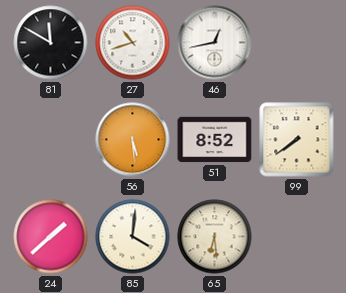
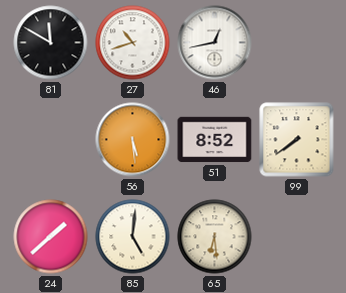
85: 4:01 -> 5:01 (133, 237)
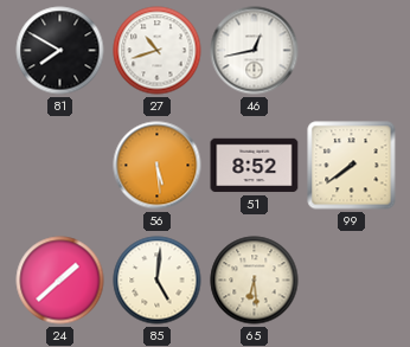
81: 11:50 -> 7:50 (60, 51)
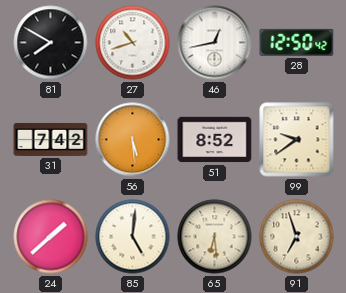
28: none -> 12:50 (297, 42)
31: none -> 7:42 (51, 139)
99: 7:39 -> 9:39 (297, 140)
91: none -> 6:57 (297, 237)
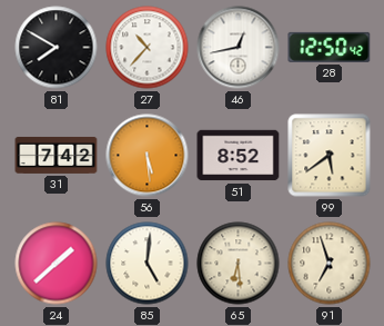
27: 10:42 -> 10:37 (148, 48)
99: 9:39 -> 5:39 (330, 156)
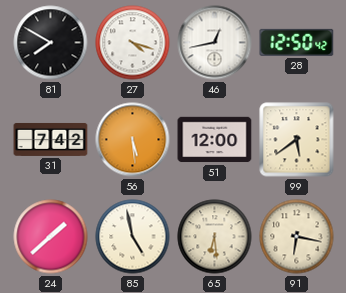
27: 10:37 -> 4:18 (133, 43)
51: 8:52 -> 12:00 (215, 140)
85: 5:01 -> 4:58 (133, 237)
91: 6:57 -> 6:17 (297, 237)
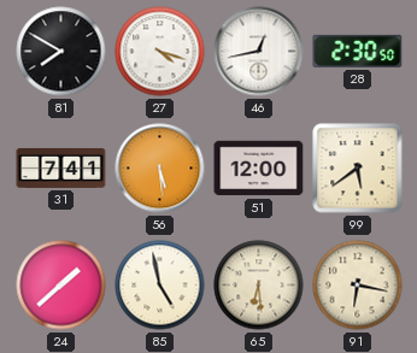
28: 12:50 -> 2:30 (358, 51)
31: 7:42 -> 7:41 (61, 167)
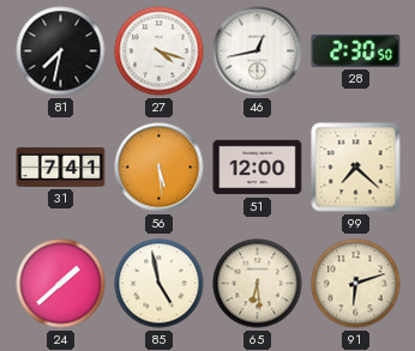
81: 7:50 -> 7:32 (61, 52)
99: 5:39 -> 7:22 (356, 168)
91: 6:17 -> 6:12 (356, 284)
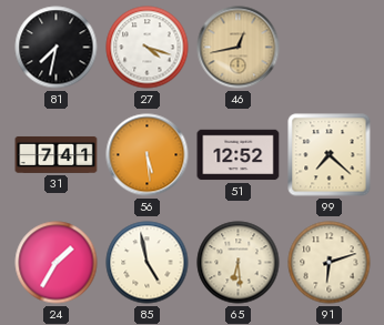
46 dial: white -> champagne (239, 48)
28: 2:30 -> none (356, 50)
51: 12:00 -> 12:52 (239, 155)
24: 1:38 -> 1:35 (57, 263)
